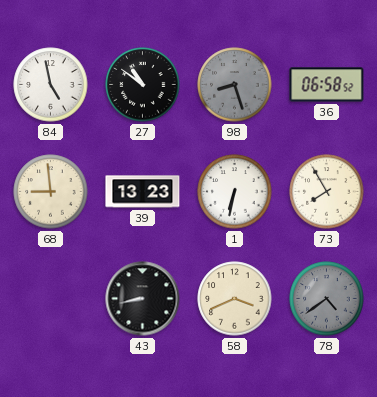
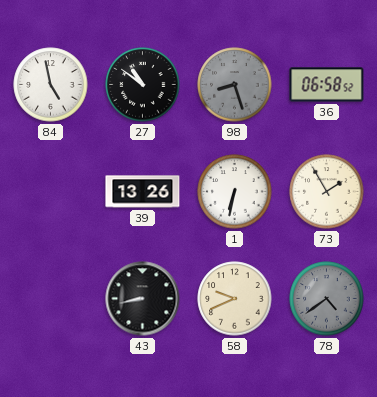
68: 8:59 -> none (51, 192)
39: 13:23 -> 13:26 (143, 192)
73: 7:55 -> 1:55 (327, 192)
58: 3:41 -> 9:41 (235, 299)
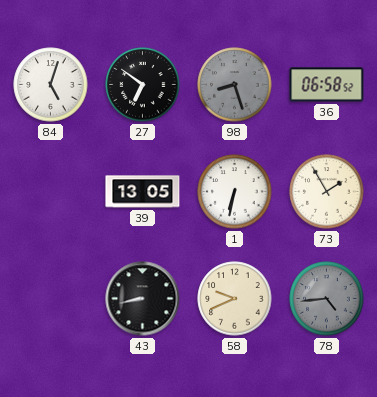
84: 4:58 -> 5:03 (51, 85)
27: 10:51 -> 6:51 (143, 85)
39: 13:26 -> 13:05 (143, 192)
78: 4:39 -> 4:44 (327, 299)
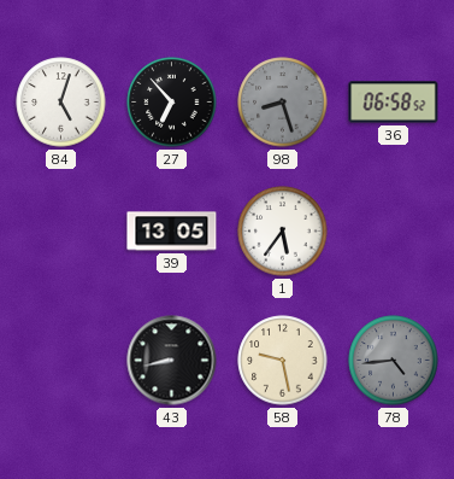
27: 6:51 -> 6:53 (172, 103)
1: 6:32 -> 5:36 (283, 232)
73: 1:55 -> none (327, 192)
58: 9:41 -> 9:28 (283, 361)
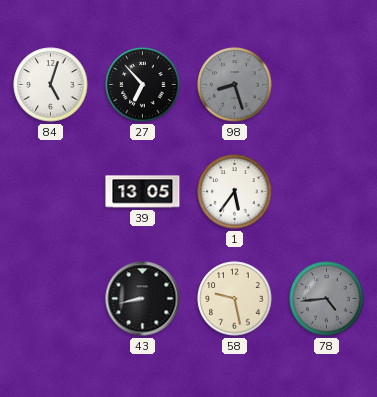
36: 06:58 -> none (394, 103)
